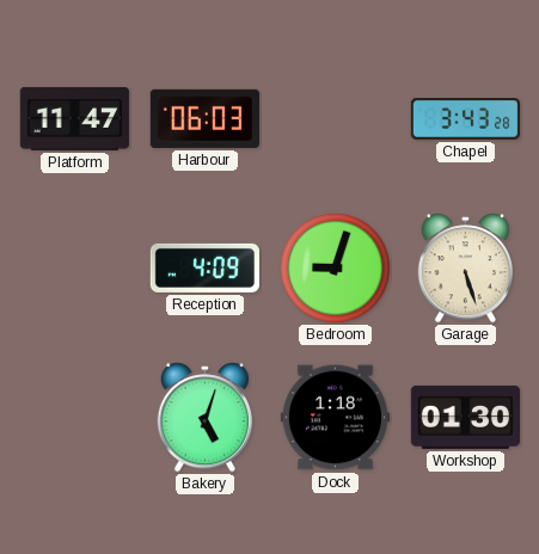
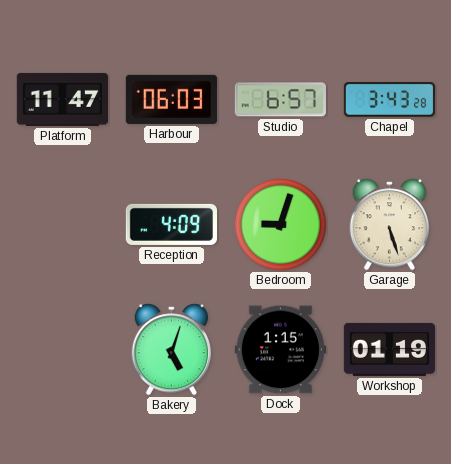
Studio: none -> 6:57 (280, 100)
Dock: 1:18 -> 1:15 (280, 350)
Workshop: 01:30 -> 01:19 (389, 349)
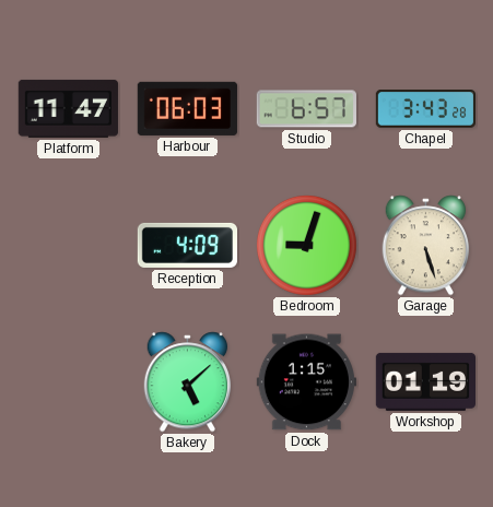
Bakery: 5:03 -> 5:08 (188, 382)
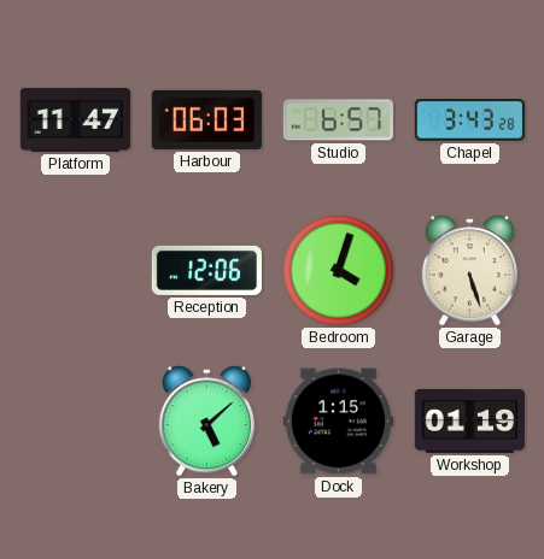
Reception: 4:09 -> 12:06 (206, 270)
Bedroom: 9:03 -> 4:03 (338, 270)
